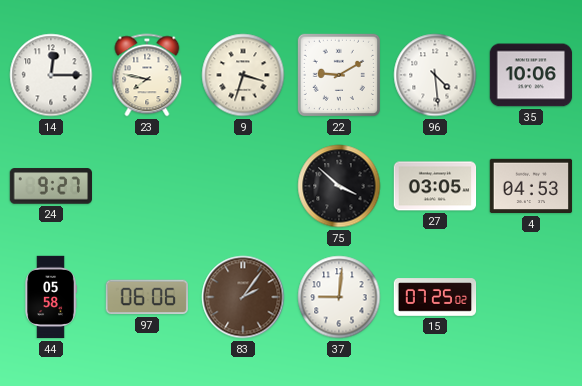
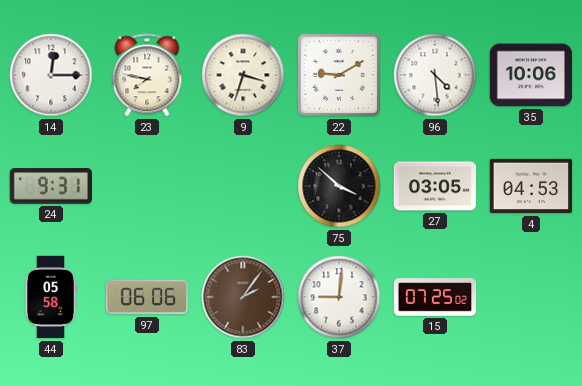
24: 9:27 -> 9:31 (51, 186)
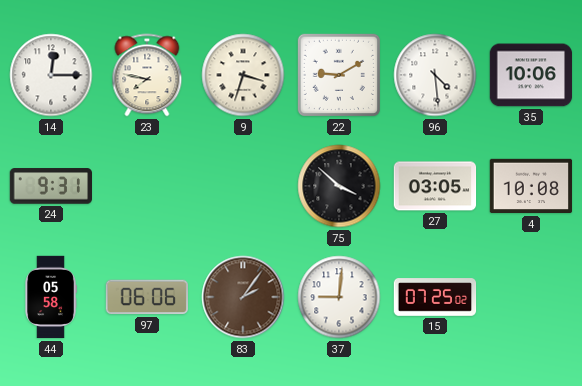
4: 04:53 -> 10:08 (531, 186)
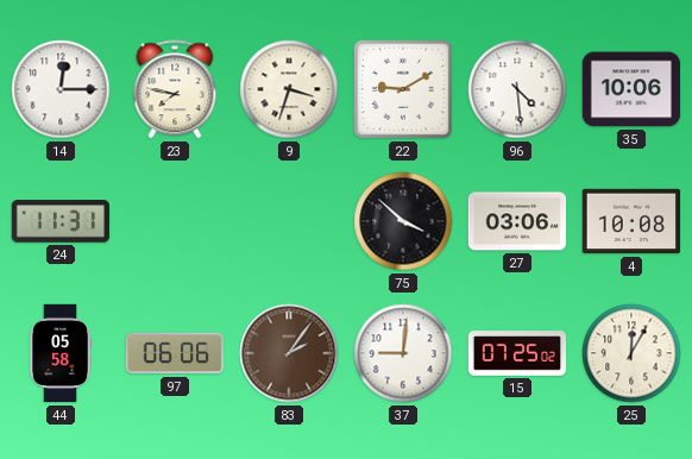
24: 9:31 -> 11:31 (61, 221)
27: 03:05 -> 03:06 (517, 221)
25: none -> 12:05 (631, 353)
